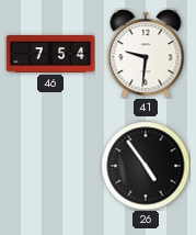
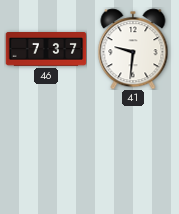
46: 7:54 -> 7:37 (46, 50)
26: 4:54 -> none (146, 166)
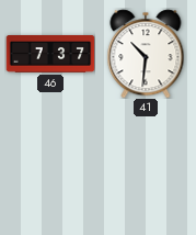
41: 9:31 -> 10:31 (146, 54)
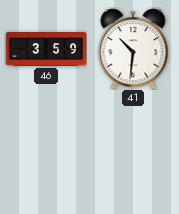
46: 7:37 -> 3:59 (46, 50)
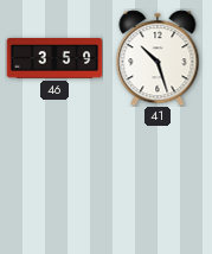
41: 10:31 -> 10:27 (158, 58)
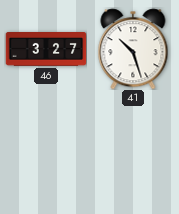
46: 3:59 -> 3:27 (46, 50)
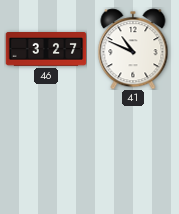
41: 10:27 -> 10:49 (133, 49)
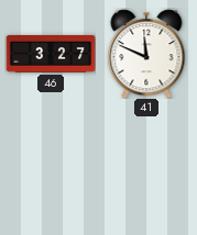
41: 10:49 -> 11:49 (146, 54)
